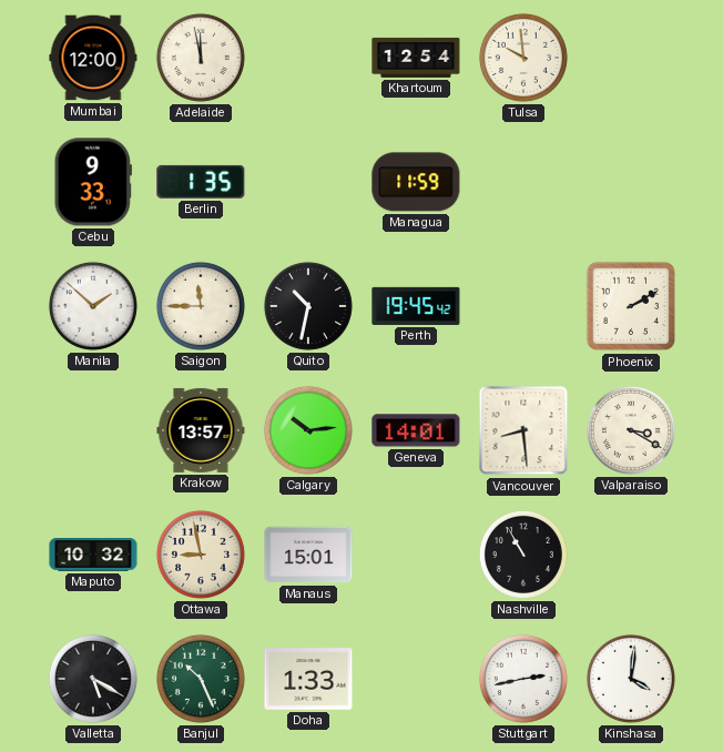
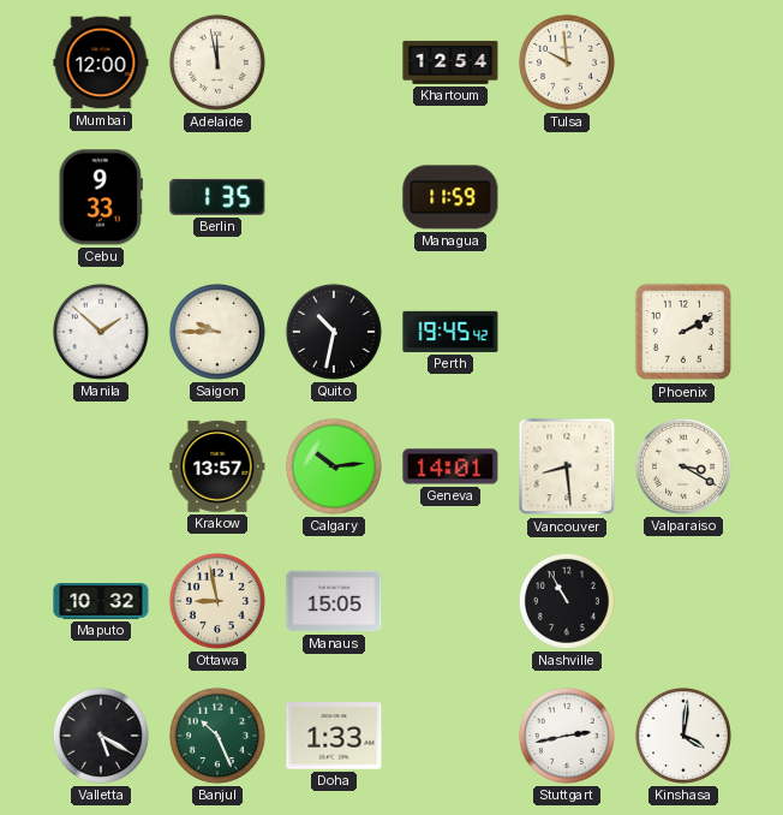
Saigon: 11:45 -> 9:45 (217, 332)
Manaus: 15:01 -> 15:05 (334, 601)
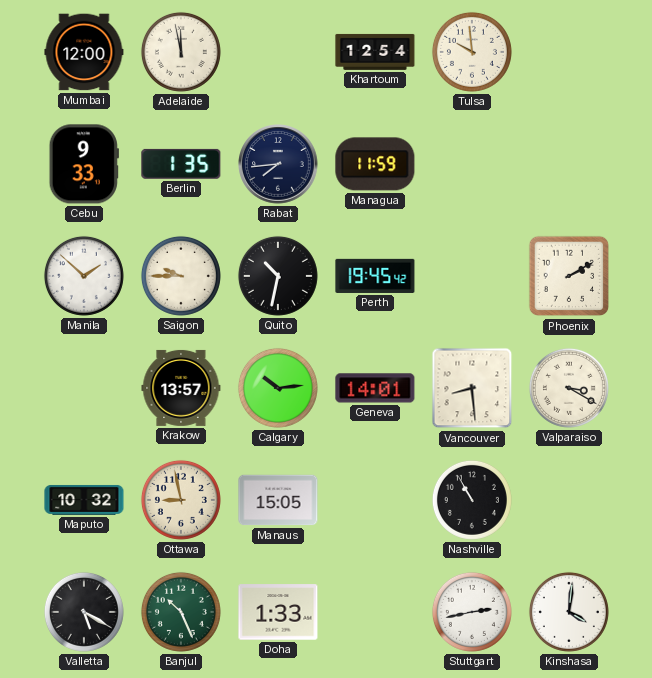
Rabat: none -> 7:44 (278, 164)
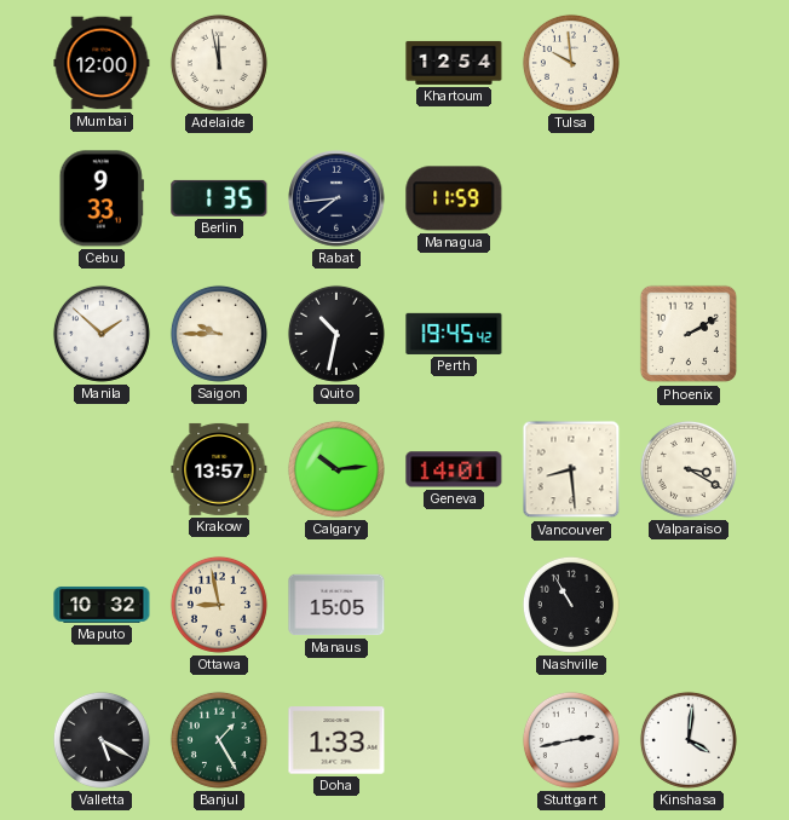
Banjul: 10:26 -> 1:25 (219, 740)
